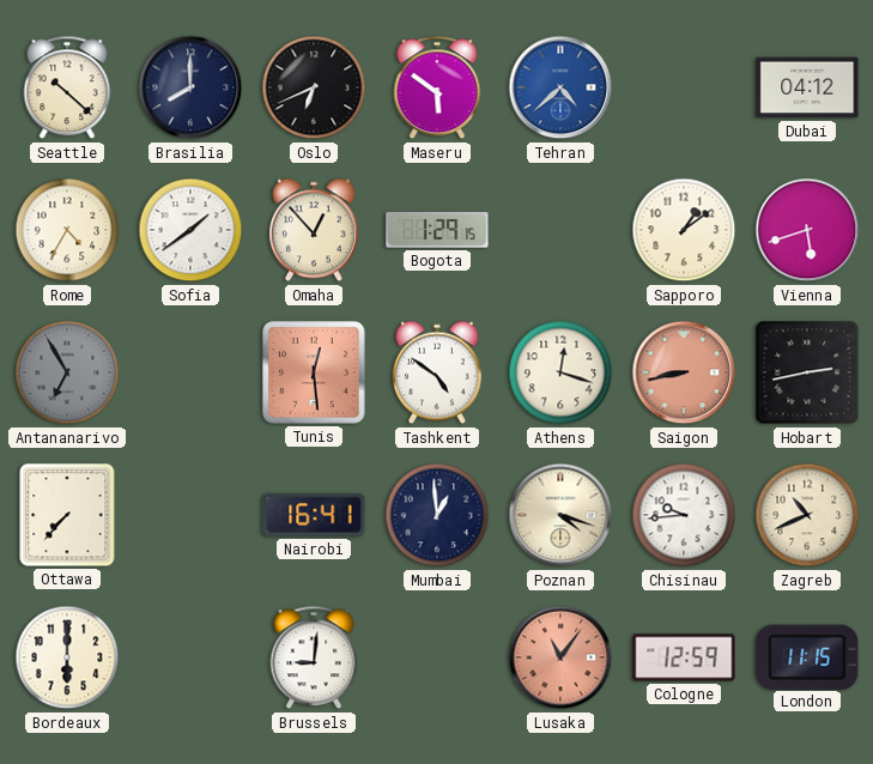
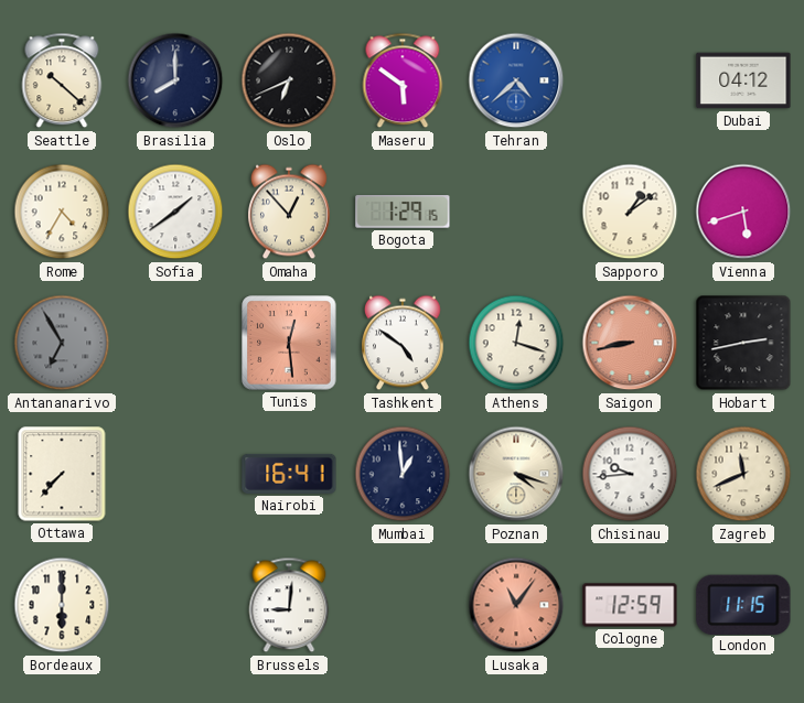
Zagreb: 10:41 -> 11:41 (743, 474)
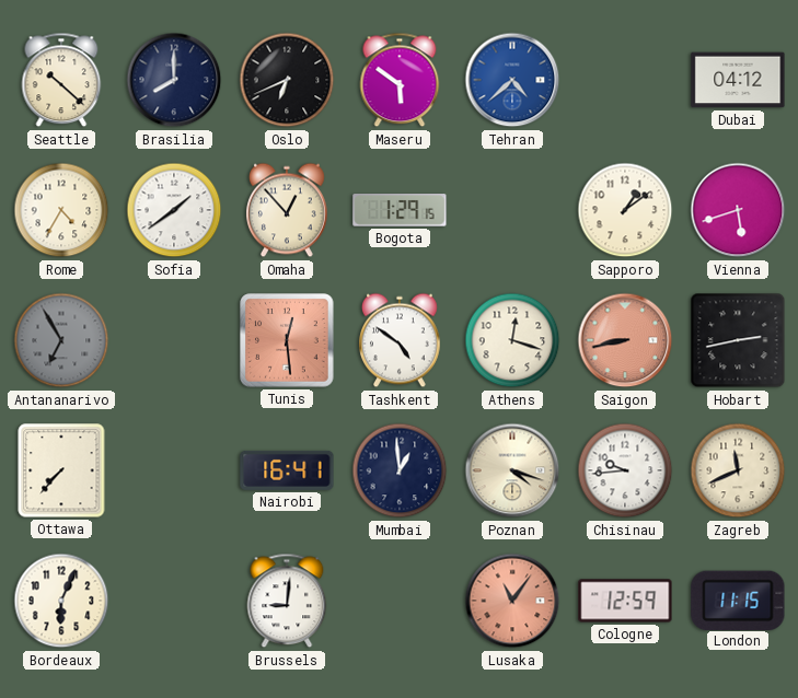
Bordeaux: 6:00 -> 6:04 (61, 601)
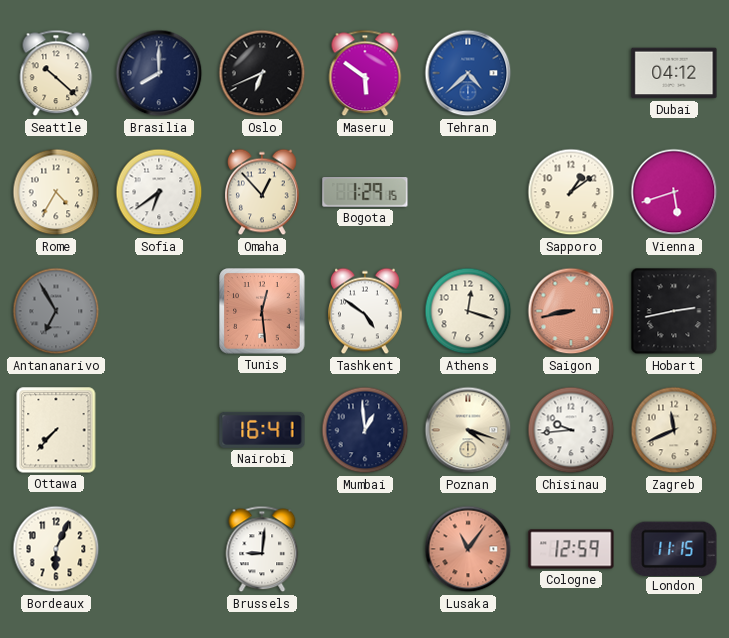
Sofia: 1:39 -> 6:39 (159, 192)
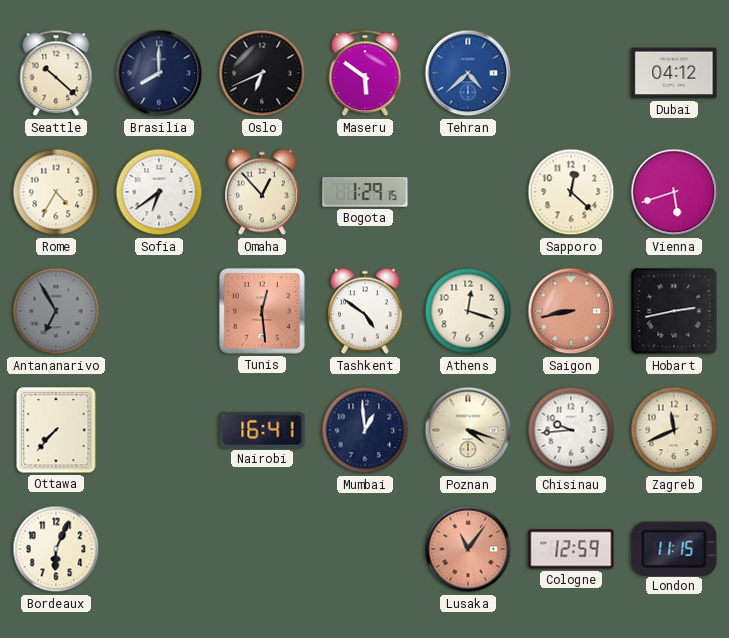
Sapporo: 1:09 -> 12:22 (571, 192)
Brussels: 9:01 -> none (262, 549)
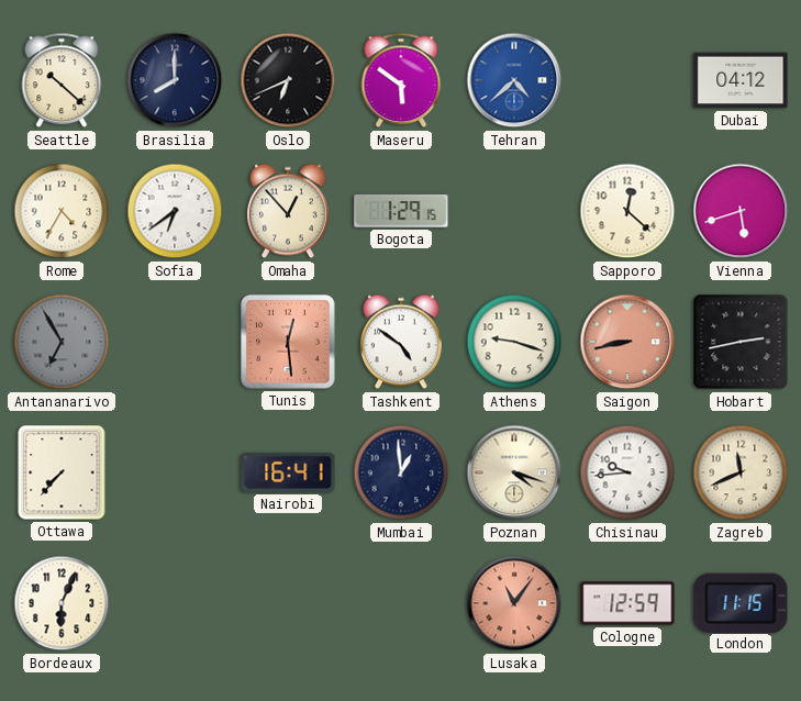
Athens: 12:18 -> 9:18 (514, 342)
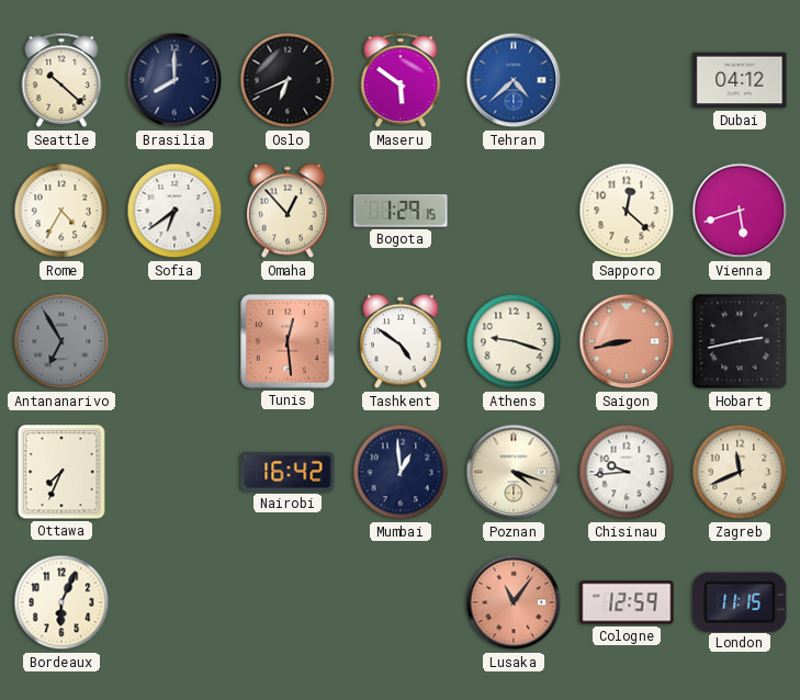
Ottawa: 7:37 -> 7:34 (61, 472)
Nairobi: 16:41 -> 16:42 (288, 472)
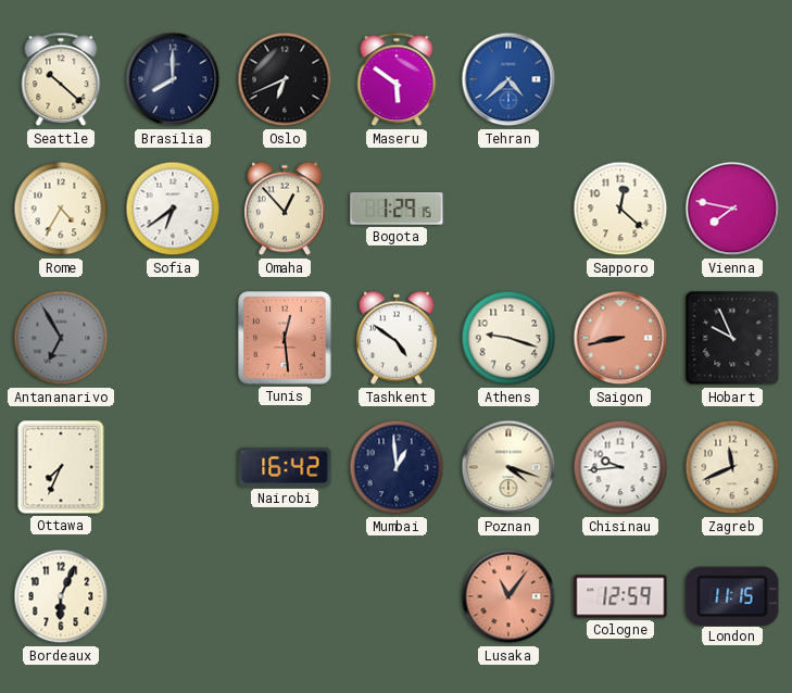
Dubai: 04:12 -> none (740, 80)
Vienna: 5:42 -> 7:47 (732, 209)
Hobart: 2:43 -> 9:56 (732, 338)
